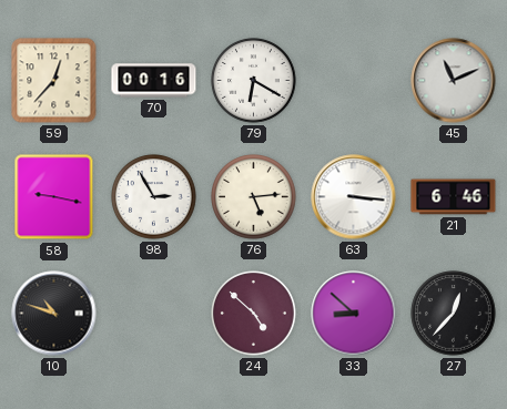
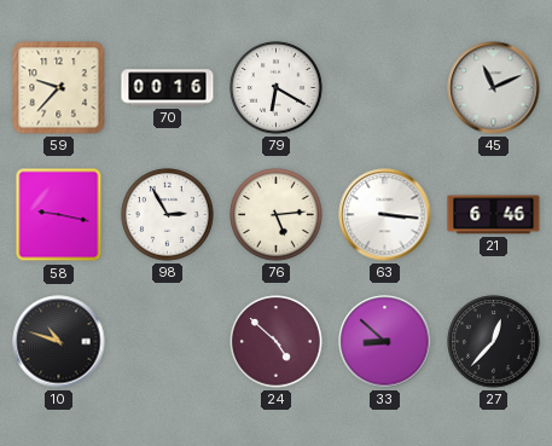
59: 12:37 -> 9:37 (59, 88)
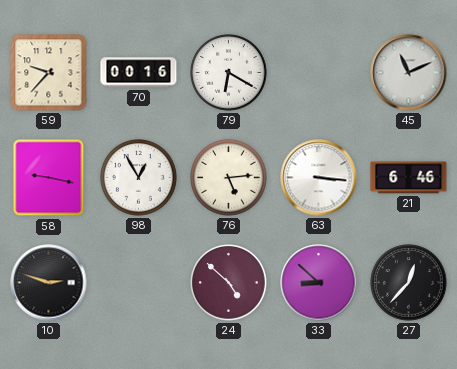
98: 2:55 -> 12:55 (139, 178)
10: 10:48 -> 2:48 (49, 283)
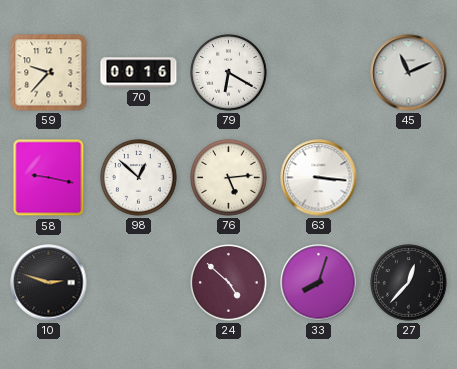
98: 12:55 -> 12:52 (139, 178)
21: 6:46 -> none (409, 178)
33: 8:52 -> 8:03 (319, 283)
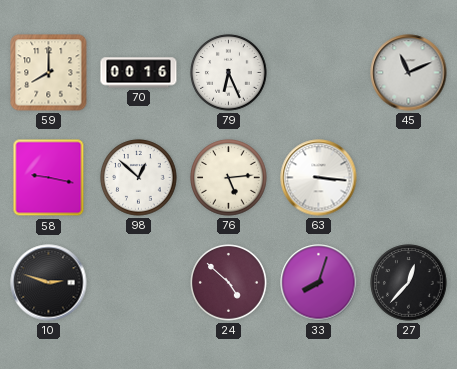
59: 9:37 -> 8:00 (49, 73)
79: 6:20 -> 6:26 (229, 73)
